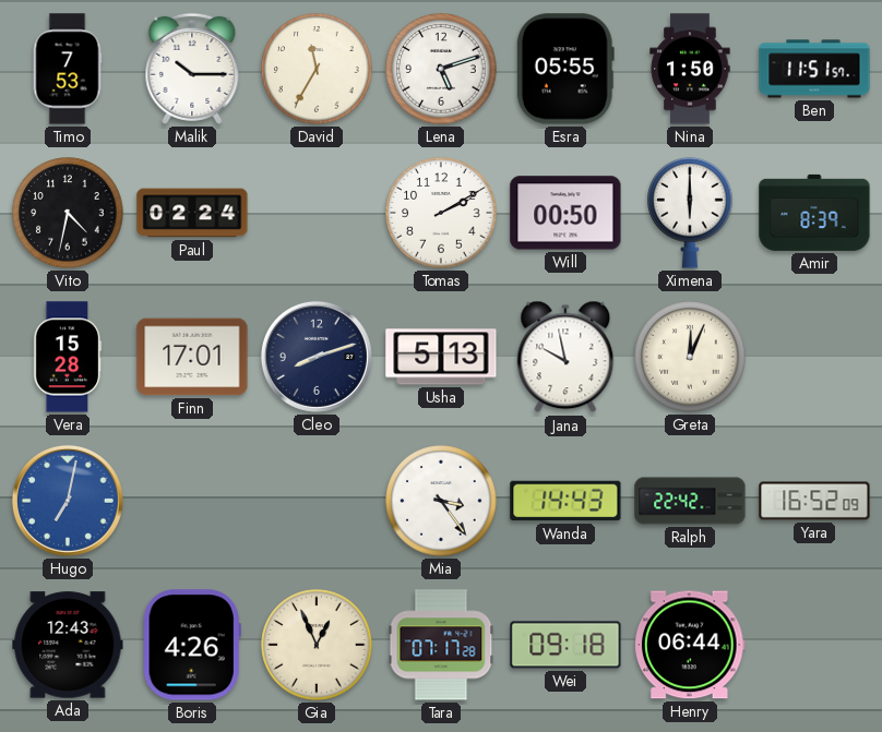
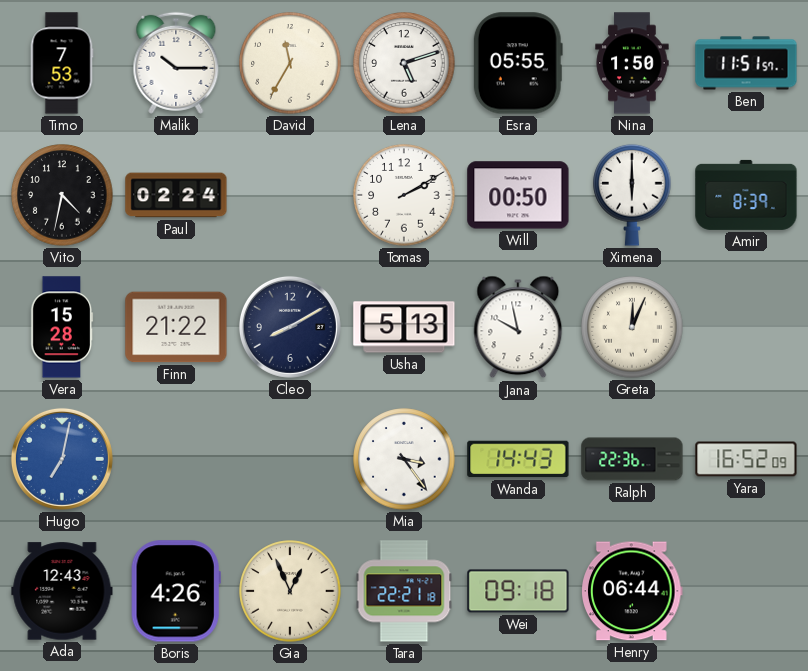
Finn: 17:01 -> 21:22 (176, 327)
Cleo: 8:12 -> 8:10 (290, 327)
Ralph: 22:42 -> 22:36 (632, 459)
Tara: 07:17 -> 22:21 (404, 591)
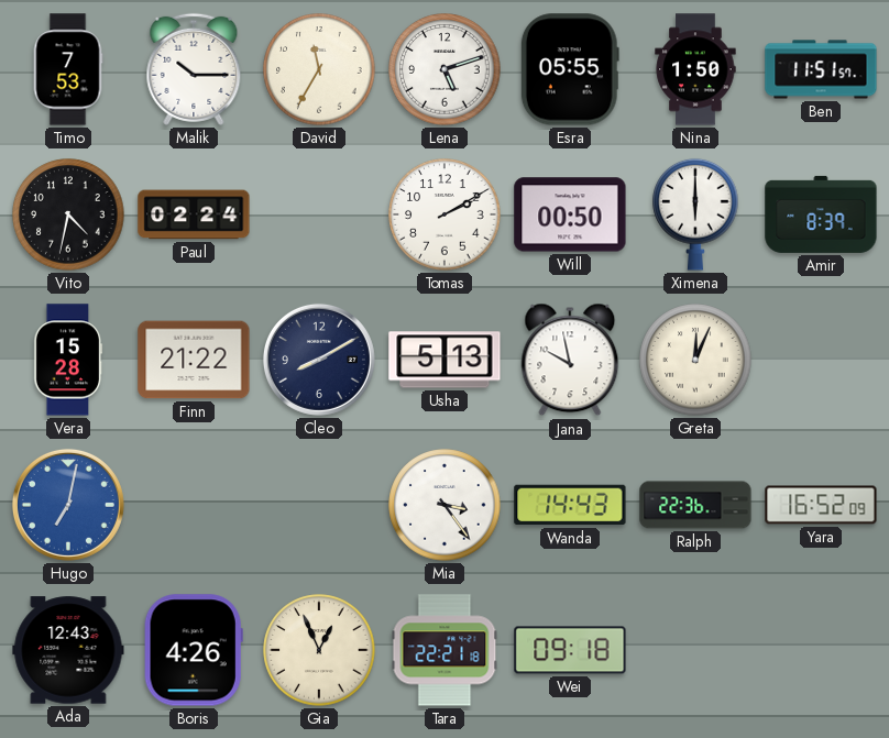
Henry: 06:44 -> none (633, 591)
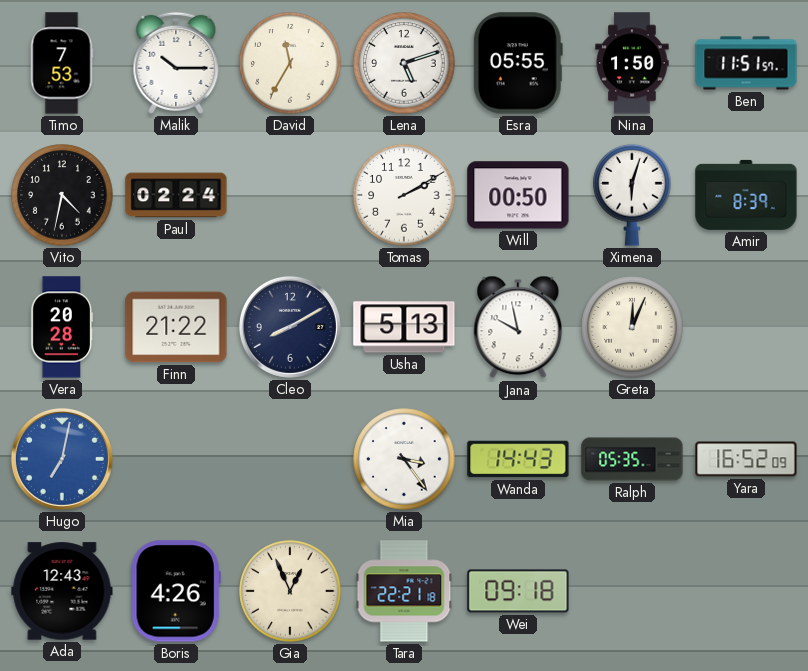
Ximena: 6:00 -> 6:03 (632, 195)
Vera: 15:28 -> 20:28 (62, 327)
Ralph: 22:36 -> 05:35 (632, 459)
